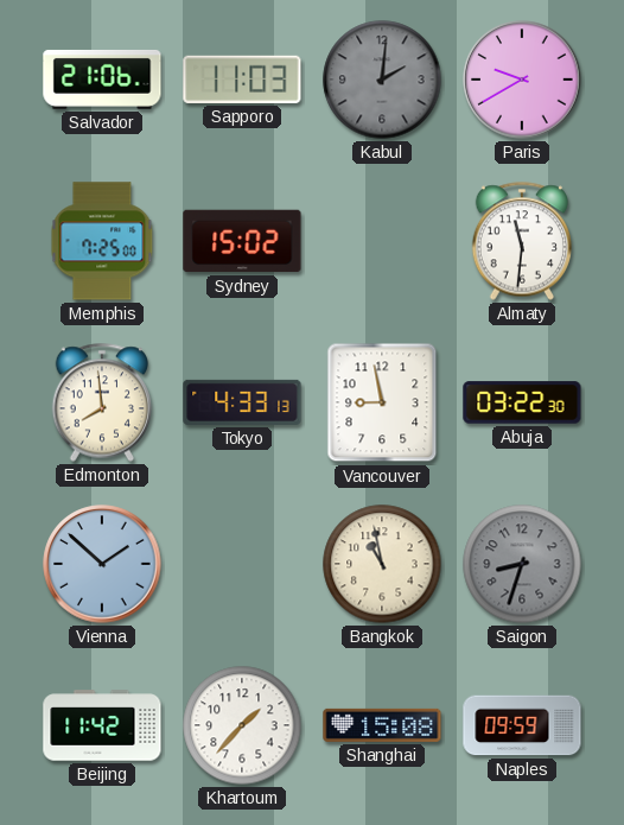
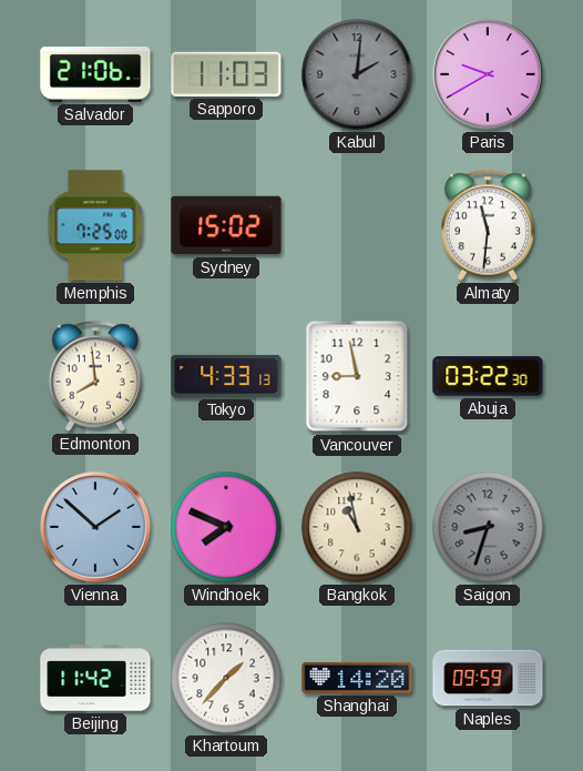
Windhoek: none -> 7:49 (226, 527)
Shanghai: 15:08 -> 14:20 (357, 678)
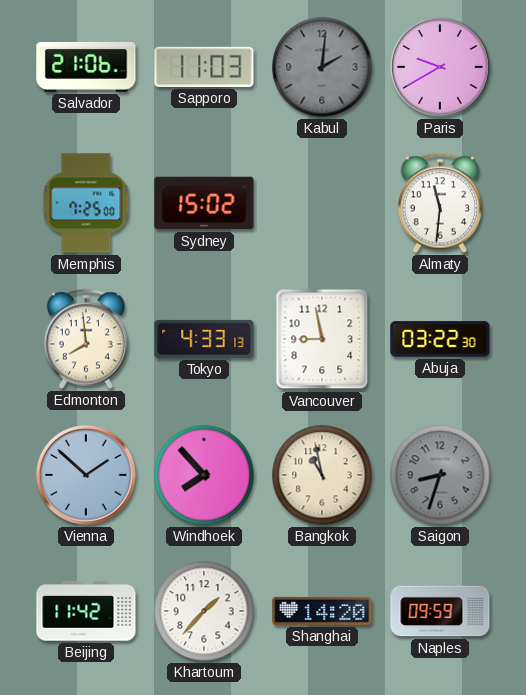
Windhoek: 7:49 -> 7:53 (204, 475)
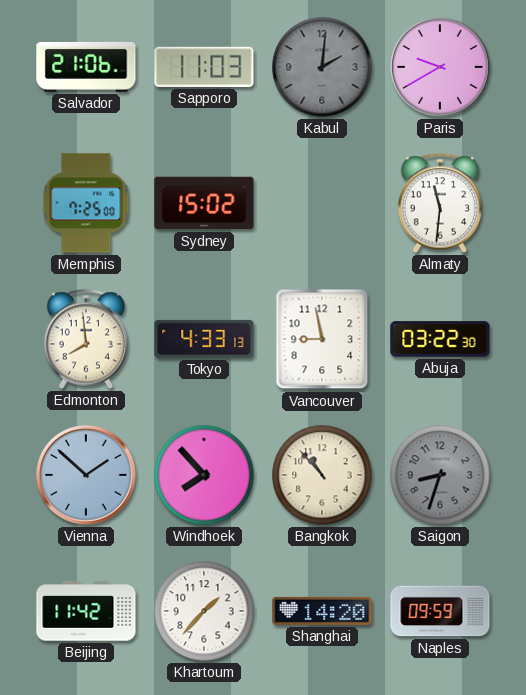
Bangkok: 10:58 -> 10:53 (322, 475)
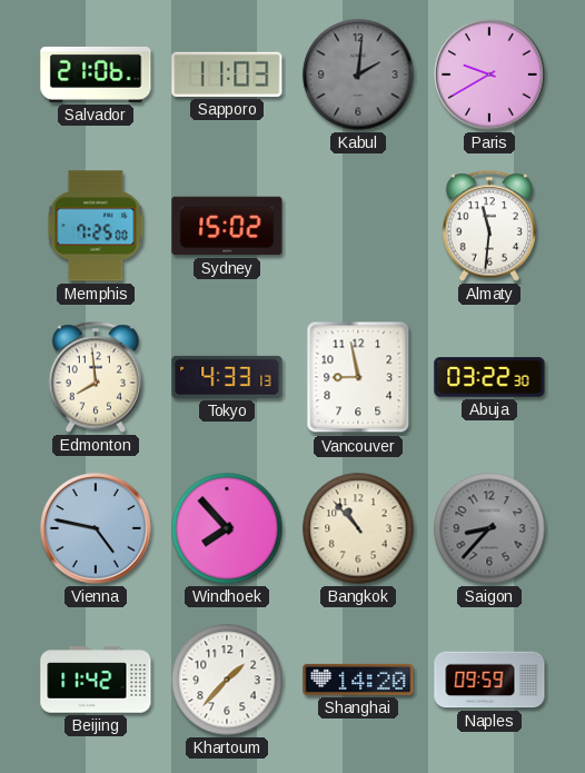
Vienna: 1:52 -> 4:47 (96, 528)
Saigon: 8:33 -> 8:37 (489, 528)
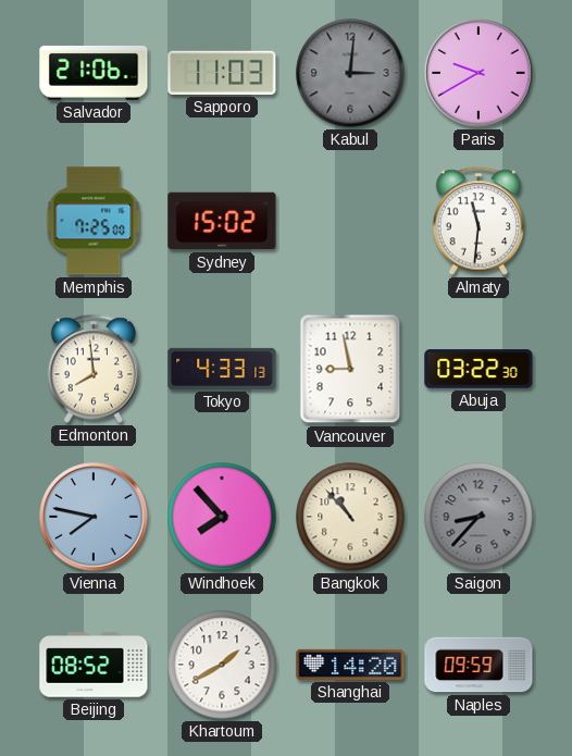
Kabul: 2:01 -> 3:01 (350, 73)
Vienna: 4:47 -> 7:47 (94, 517)
Beijing: 11:42 -> 08:52 (94, 665)
Khartoum: 1:37 -> 1:40 (222, 665)
